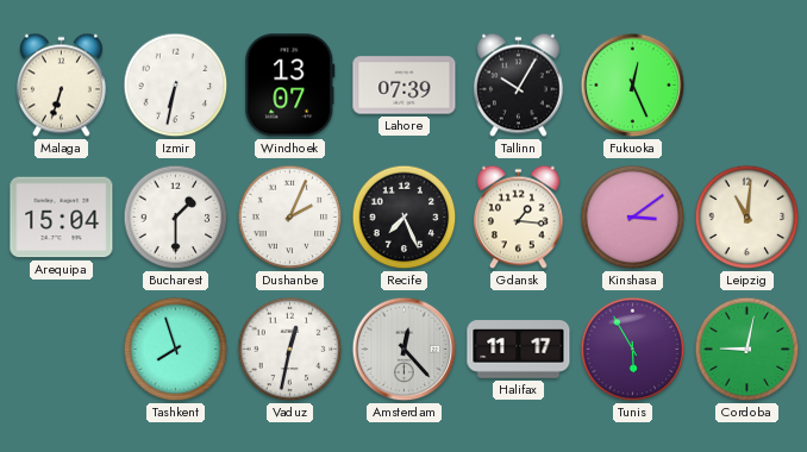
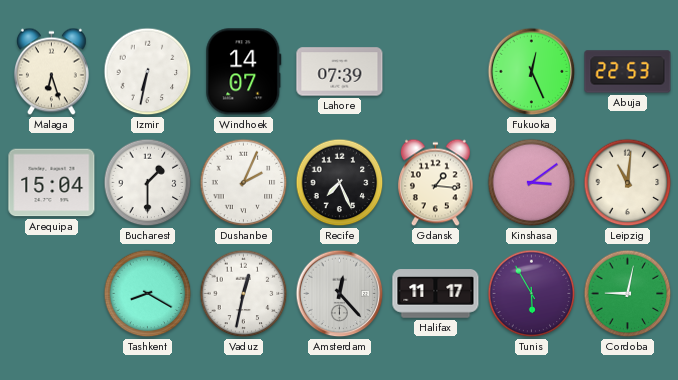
Malaga: 6:33 -> 6:27 (51, 72)
Windhoek: 13:07 -> 14:07 (244, 72)
Tallinn: 10:05 -> none (518, 86)
Abuja: none -> 22:53 (628, 72)
Tashkent: 7:57 -> 8:20 (148, 294)
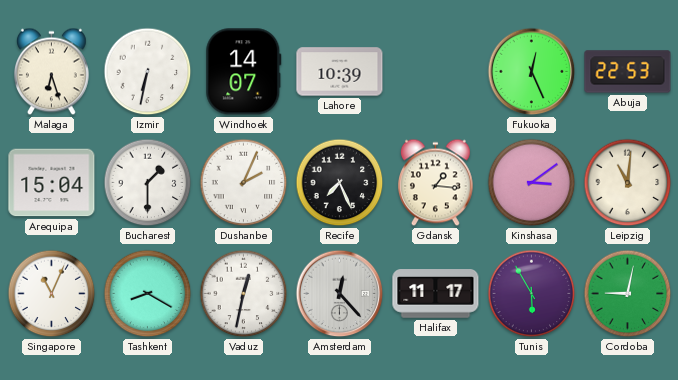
Lahore: 07:39 -> 10:39 (340, 72)
Singapore: none -> 11:04 (52, 294)
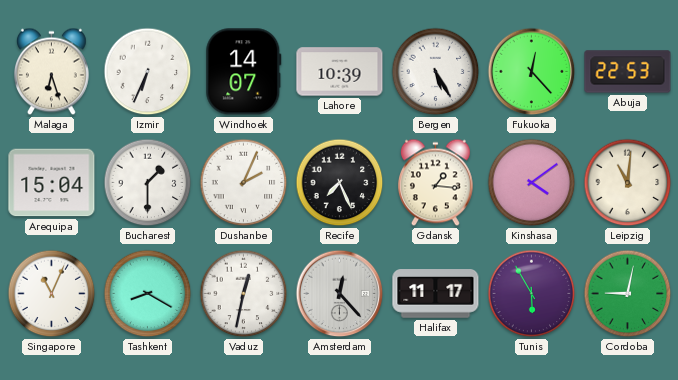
Izmir: 6:32 -> 6:34 (148, 72)
Bergen: none -> 5:25 (436, 72)
Fukuoka: 12:26 -> 12:23 (532, 72)
Kinshasa: 3:09 -> 4:09 (532, 183)
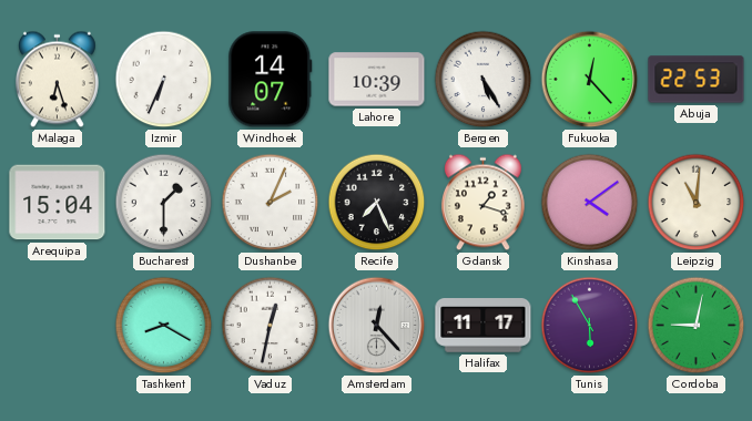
Gdansk: 1:16 -> 1:18 (482, 203)
Singapore: 11:04 -> none (52, 294)
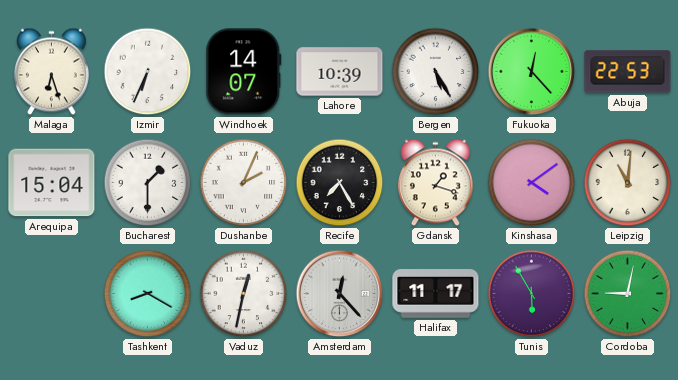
Recife: 7:26 -> 7:25 (340, 183)
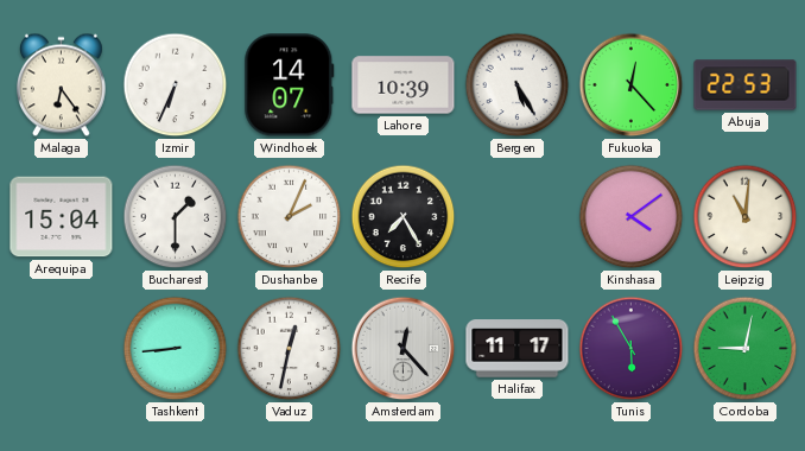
Malaga: 6:27 -> 6:24 (61, 85)
Gdansk: 1:18 -> none (435, 183)
Tashkent: 8:20 -> 8:44 (176, 349)
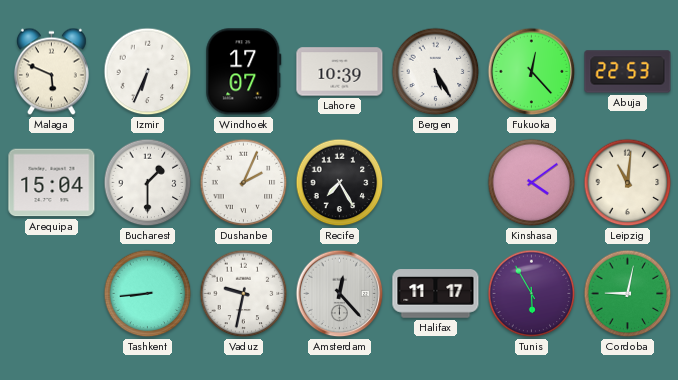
Malaga: 6:24 -> 5:49 (51, 72)
Windhoek: 14:07 -> 17:07 (244, 72)
Vaduz: 12:32 -> 9:32 (244, 294)
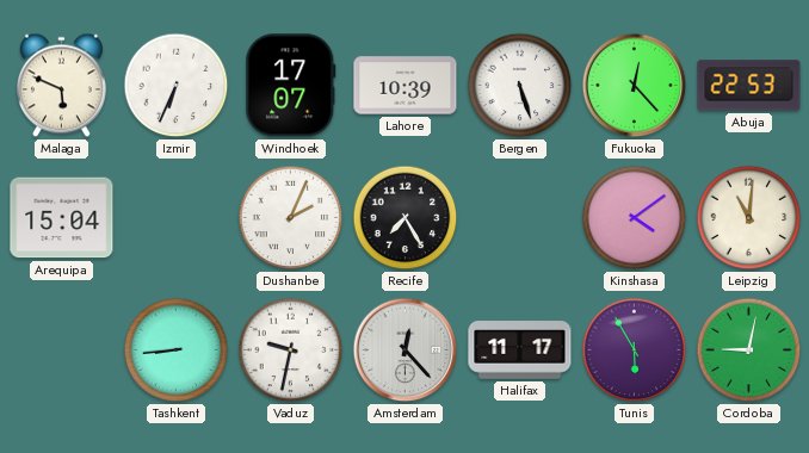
Bergen: 5:25 -> 5:27 (520, 86)
Bucharest: 1:30 -> none (148, 183)
